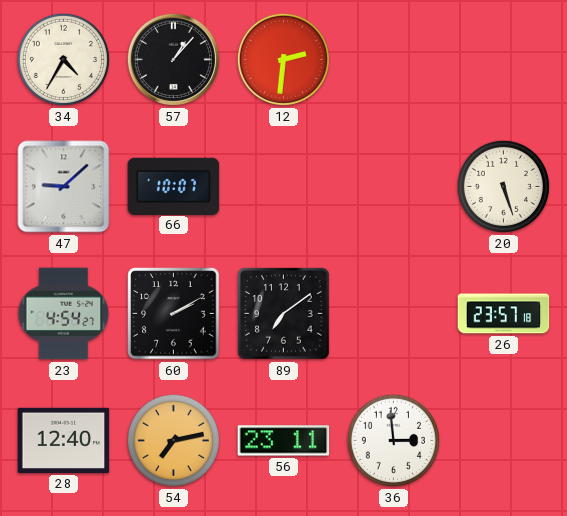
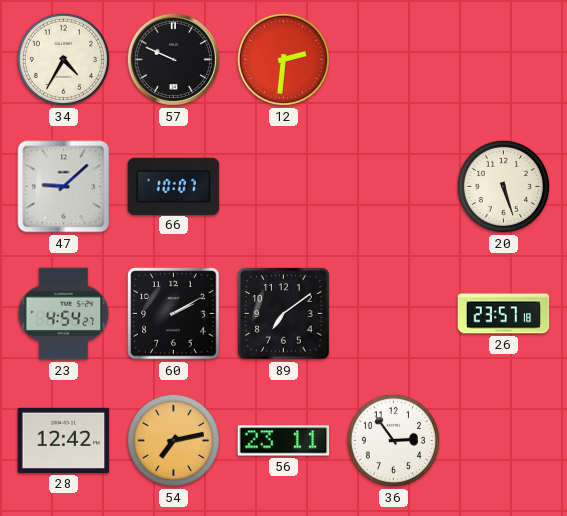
57: 1:07 -> 9:49 (173, 59)
28: 12:40 -> 12:42 (64, 440)
36: 2:59 -> 2:54 (393, 440)
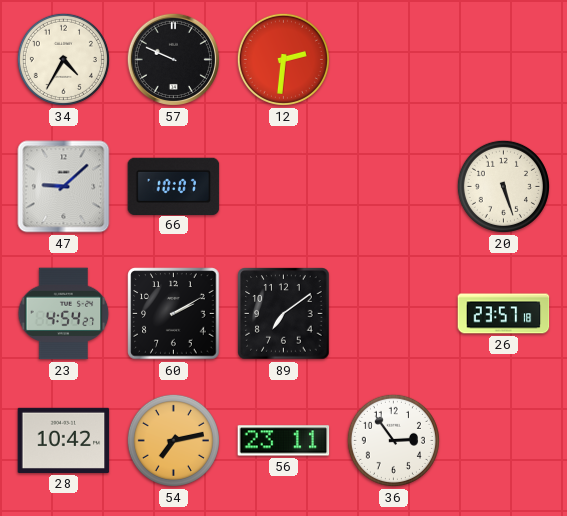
28: 12:42 -> 10:42 (64, 440)
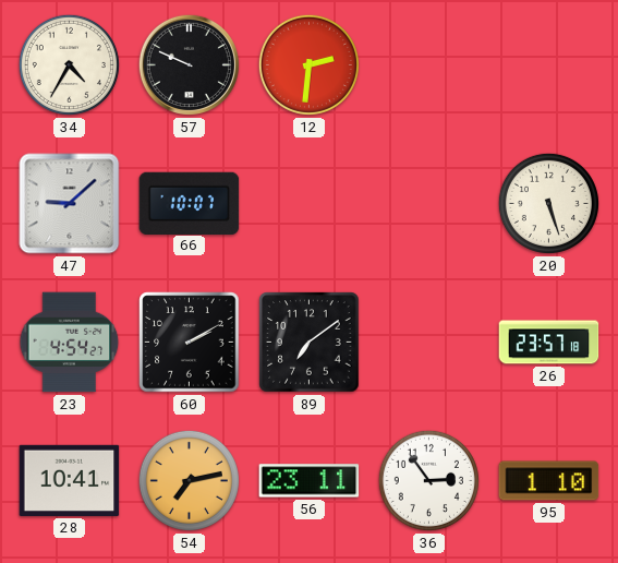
28: 10:42 -> 10:41 (70, 480)
95: none -> 1:10 (549, 481)
